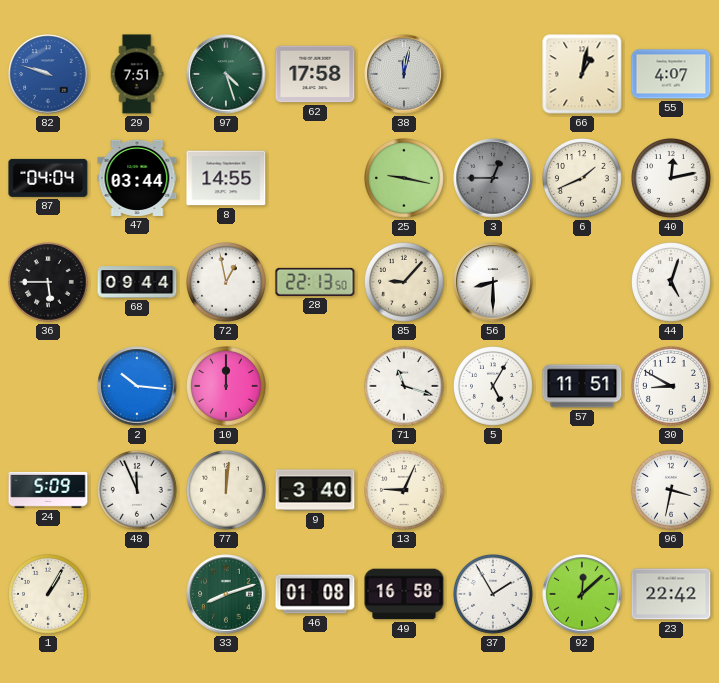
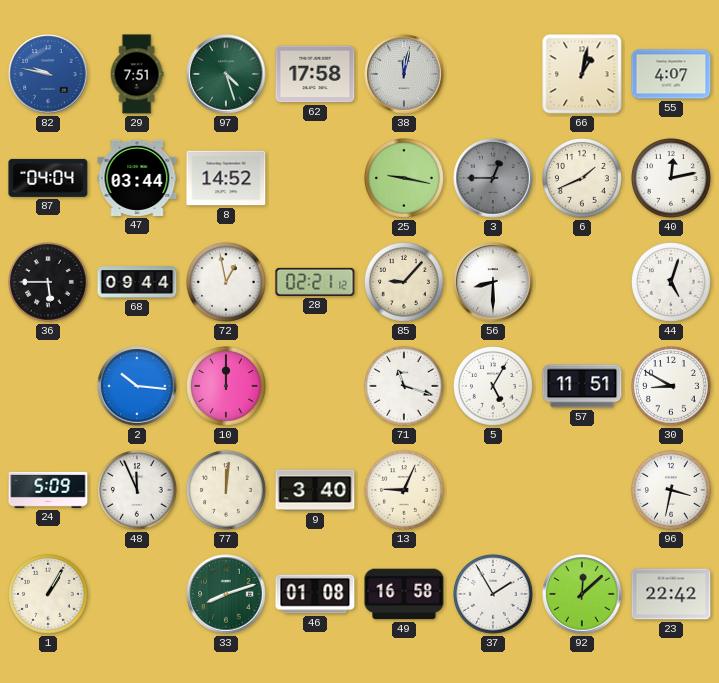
82: 9:48 -> 9:47 (48, 74)
8: 14:55 -> 14:52 (226, 178)
28: 22:13 -> 02:21 (315, 282)
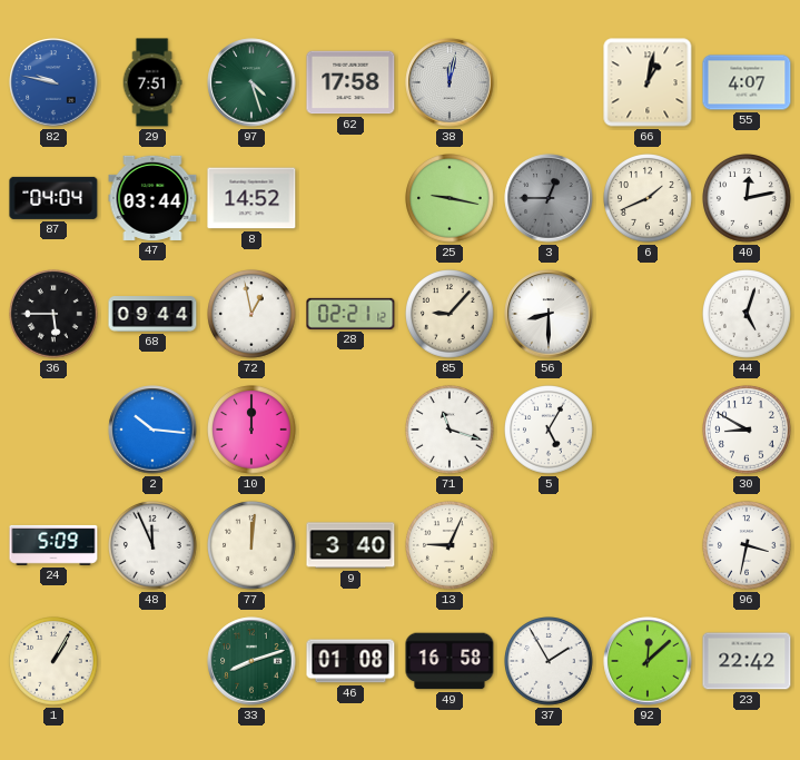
57: 11:51 -> none (582, 386)
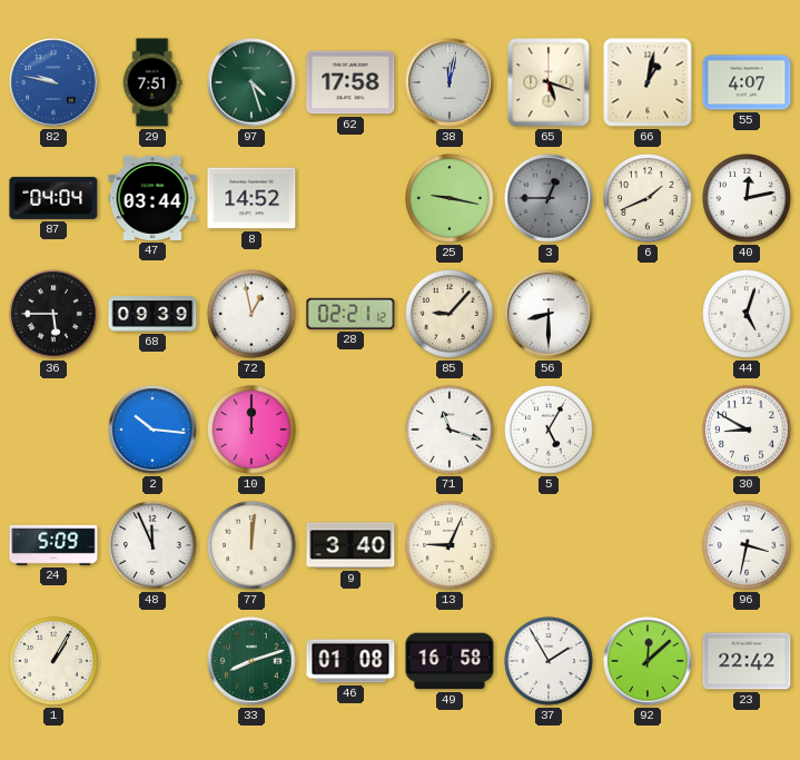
65: none -> 5:18 (549, 82)
68: 09:44 -> 09:39 (152, 314)
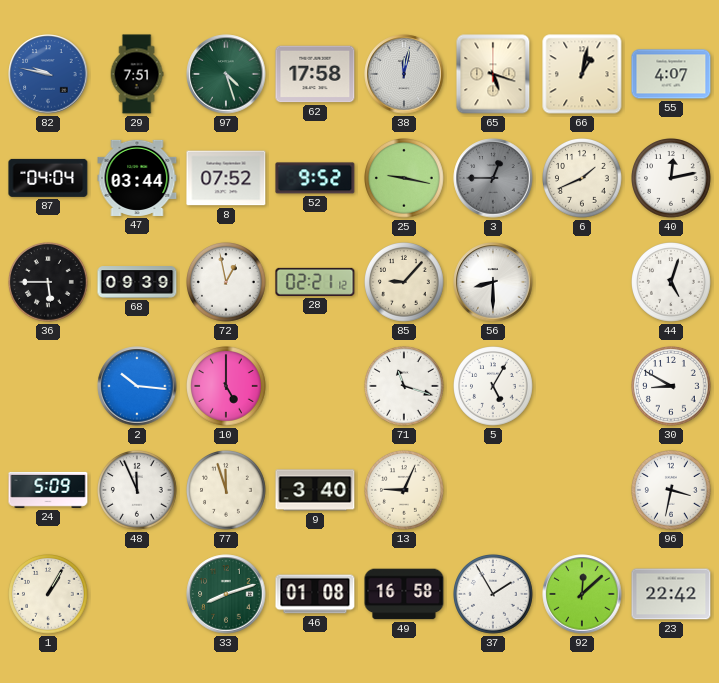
8: 14:52 -> 07:52 (226, 178)
52: none -> 9:52 (315, 178)
10: 12:00 -> 5:00 (227, 387)
77: 12:01 -> 11:57 (227, 491)
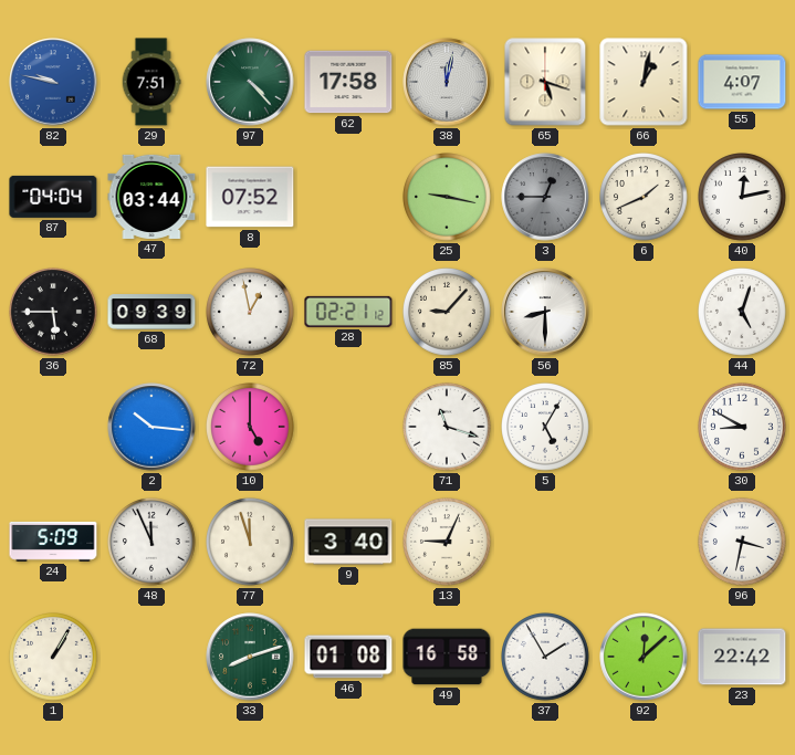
97: 4:27 -> 4:23 (250, 82)
52: 9:52 -> none (315, 178)
